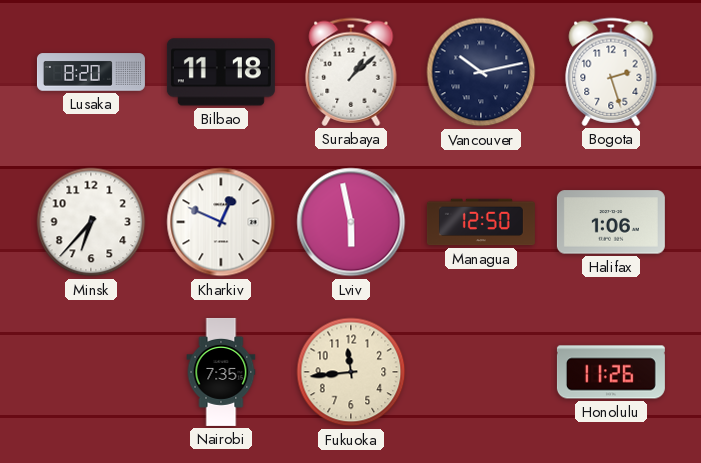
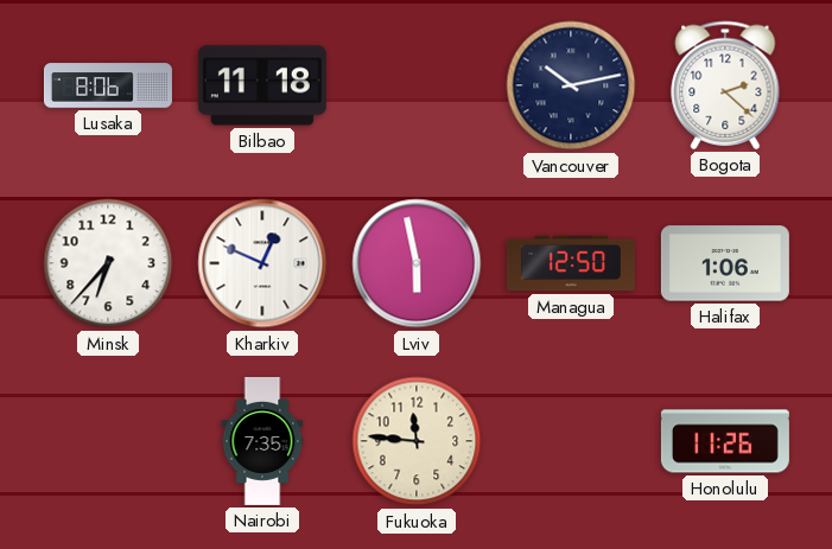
Lusaka: 8:20 -> 8:06 (108, 85)
Surabaya: 1:08 -> none (351, 72)
Bogota: 2:27 -> 2:22 (725, 85)
Fukuoka: 11:44 -> 11:46 (417, 441)
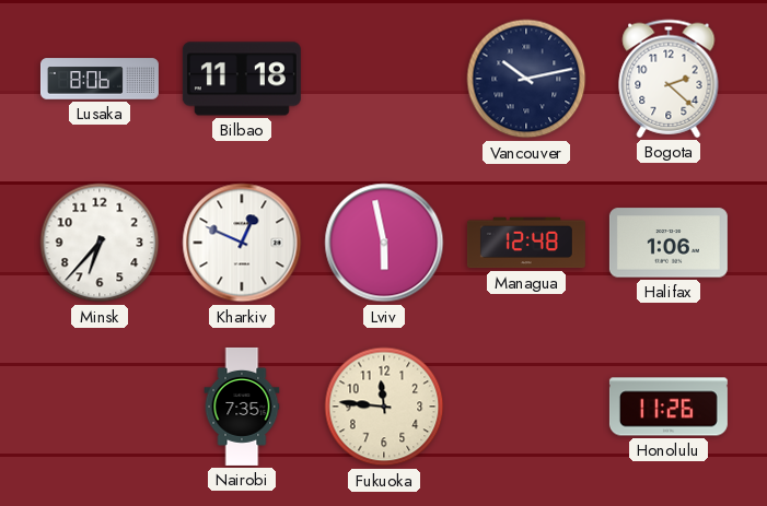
Managua: 12:50 -> 12:48 (526, 243)
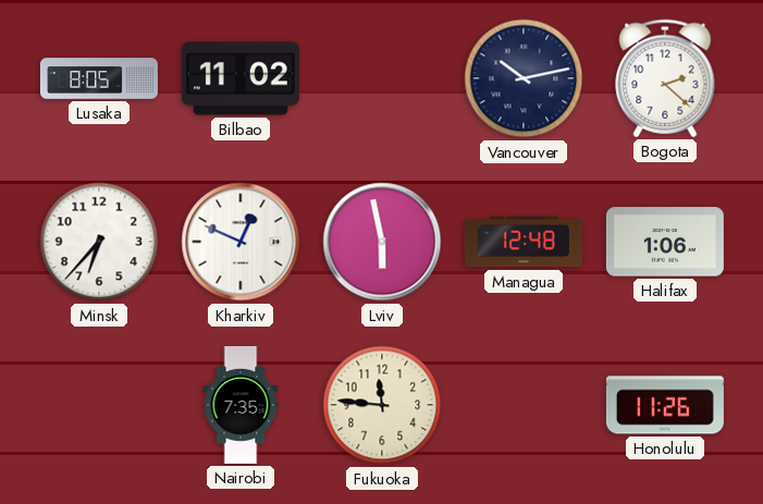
Lusaka: 8:06 -> 8:05 (99, 78)
Bilbao: 11:18 -> 11:02 (241, 78)
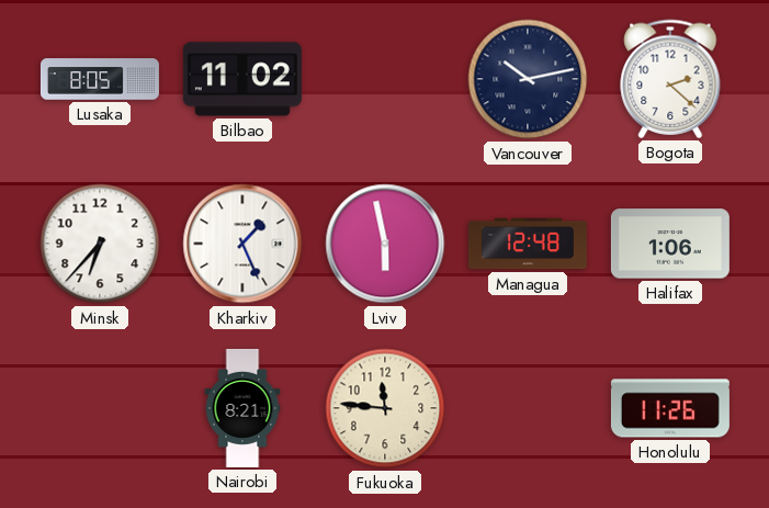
Kharkiv: 12:49 -> 1:26 (242, 244)
Nairobi: 7:35 -> 8:21 (242, 408)
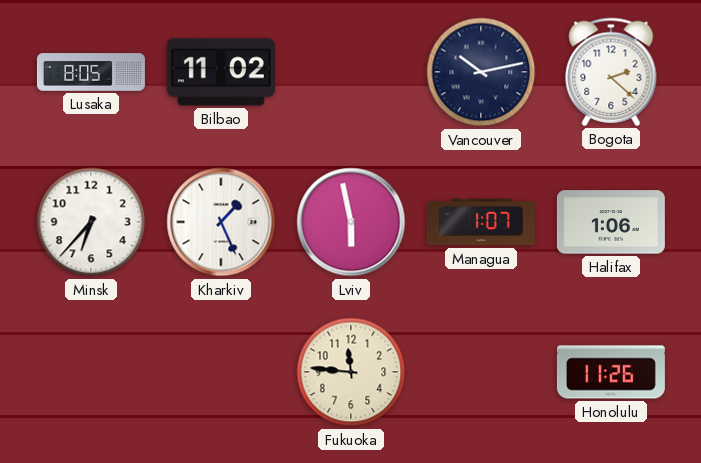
Managua: 12:48 -> 1:07 (481, 222)
Nairobi: 8:21 -> none (242, 408)
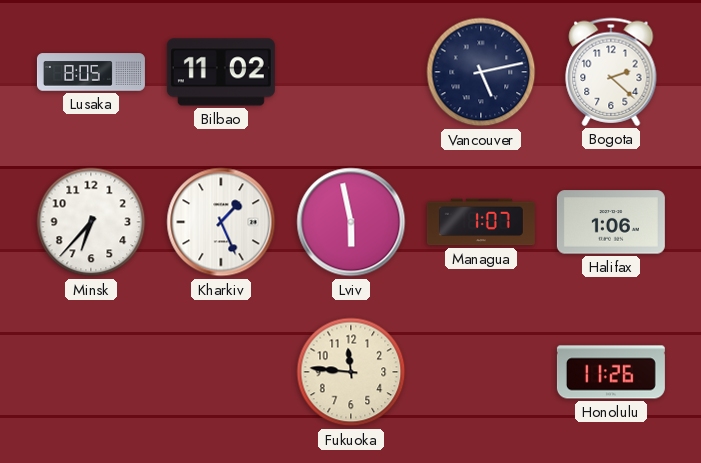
Vancouver: 10:13 -> 5:13 (481, 72)
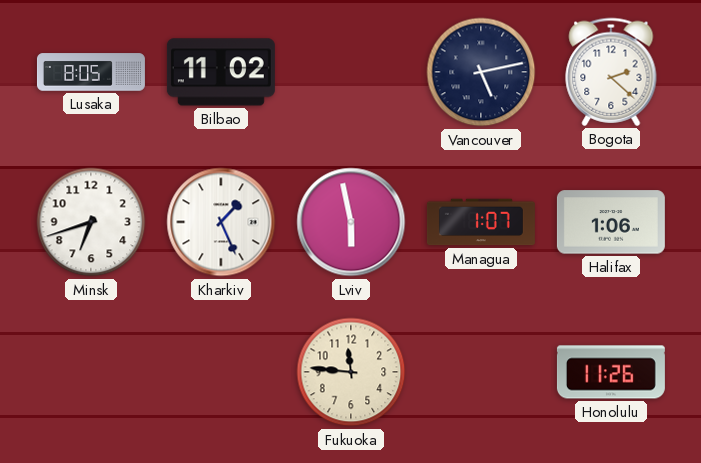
Minsk: 6:37 -> 6:42 (91, 222)
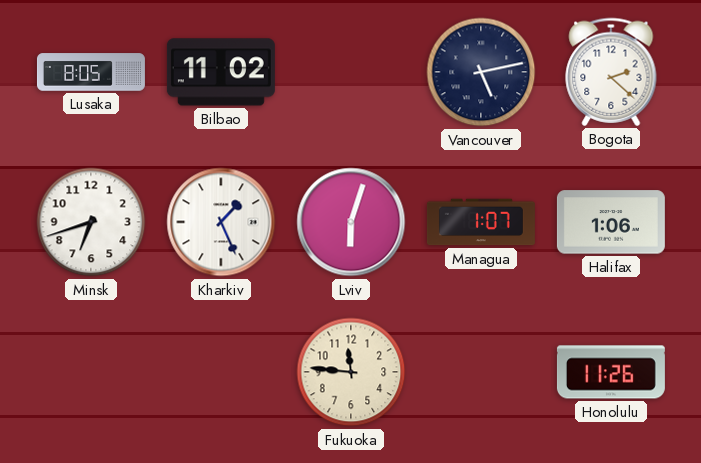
Lviv: 5:58 -> 6:03 (351, 222)
